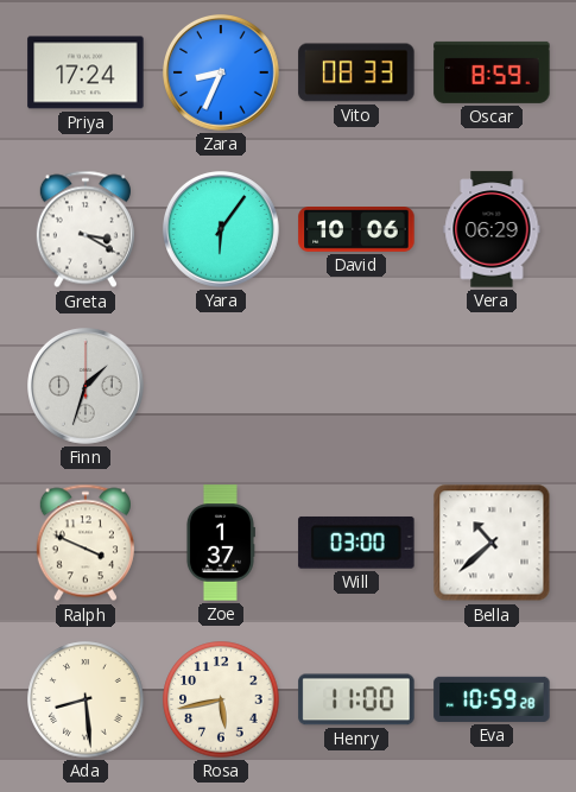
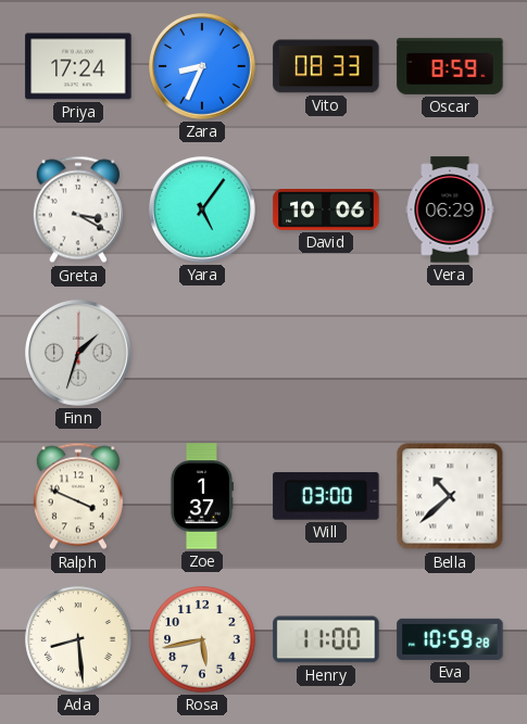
Yara: 6:06 -> 5:06 (203, 211)
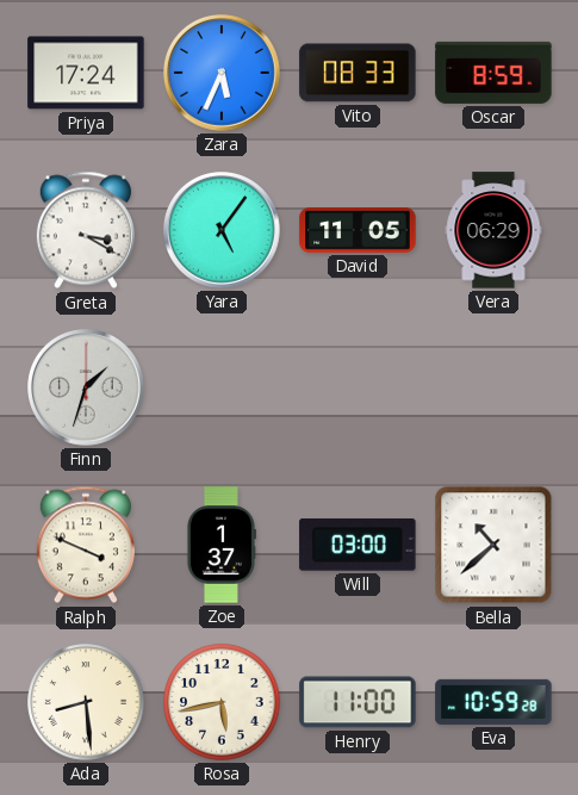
Zara: 8:34 -> 5:34 (223, 74)
David: 10:06 -> 11:05 (358, 231)
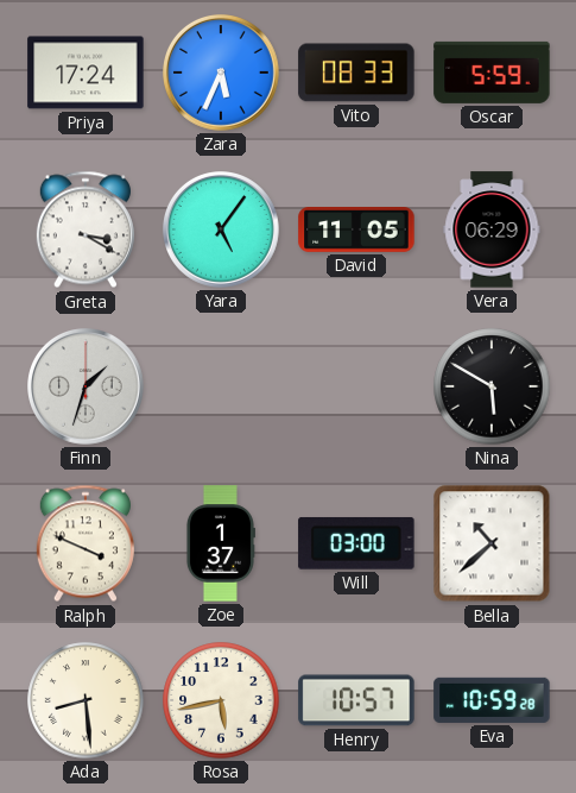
Oscar: 8:59 -> 5:59 (492, 73)
Nina: none -> 5:50 (492, 386)
Henry: 11:00 -> 10:57 (356, 700)
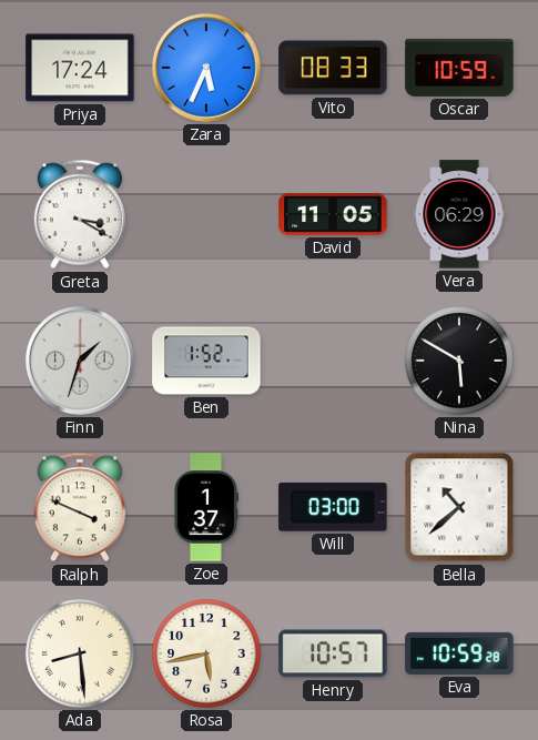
Oscar: 5:59 -> 10:59 (459, 68)
Yara: 5:06 -> none (222, 231)
Ben: none -> 1:52 (206, 361)
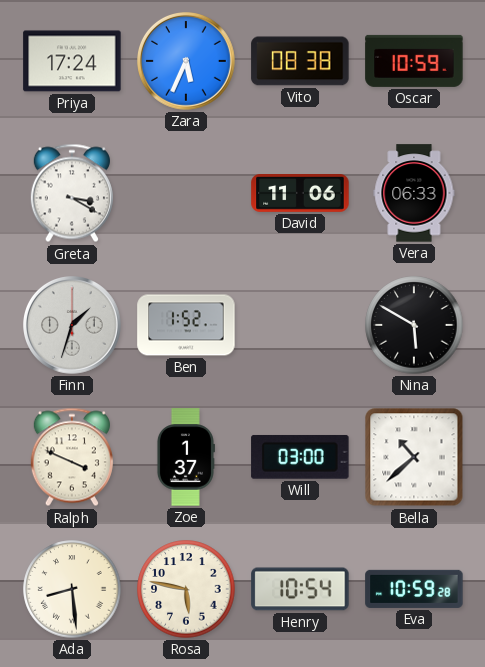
Vito: 08:33 -> 08:38 (300, 61)
David: 11:05 -> 11:06 (300, 194)
Vera: 06:29 -> 06:33 (414, 193)
Rosa: 5:43 -> 5:47 (186, 589)
Henry: 10:57 -> 10:54 (300, 589)
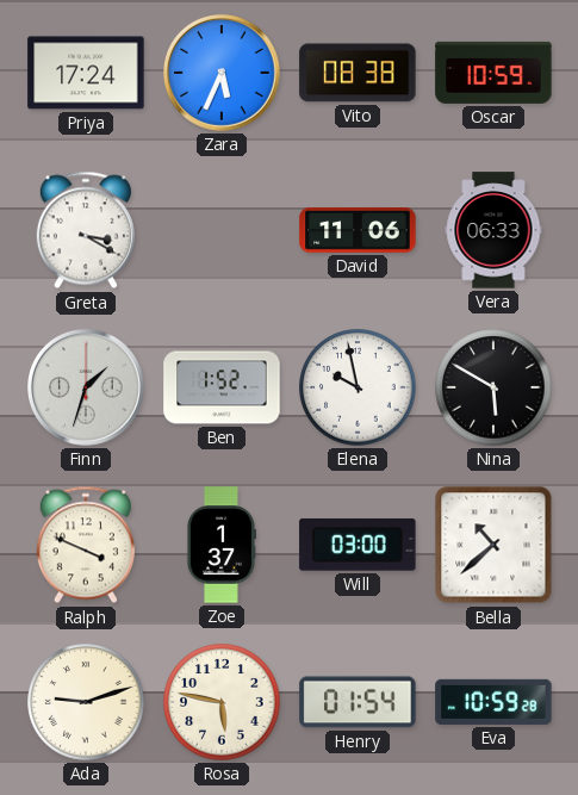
Elena: none -> 9:58 (358, 387)
Ada: 8:29 -> 9:12 (86, 702)
Henry: 10:54 -> 01:54 (358, 702)
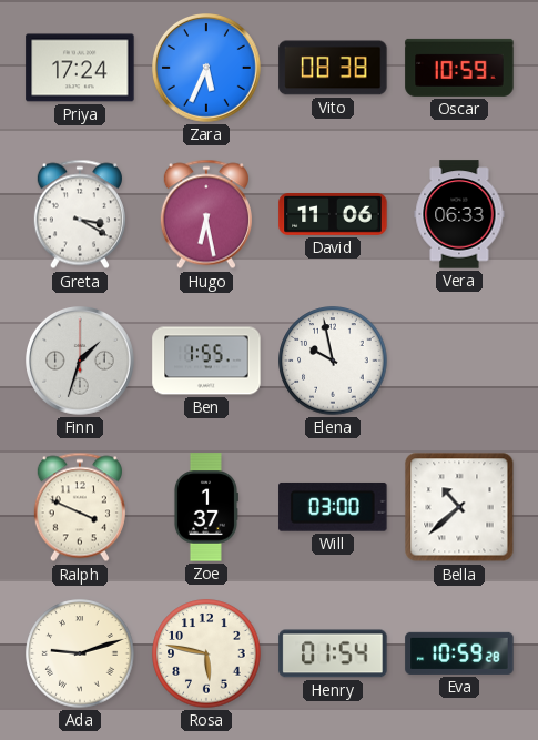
Hugo: none -> 6:28 (206, 214)
Ben: 1:52 -> 1:55 (206, 361)
Nina: 5:50 -> none (493, 387)
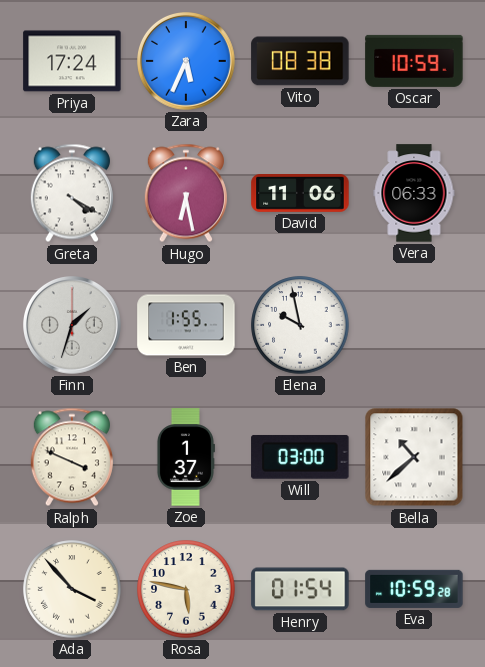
Greta: 3:20 -> 4:20 (72, 193)
Ada: 9:12 -> 3:53 (72, 589)
